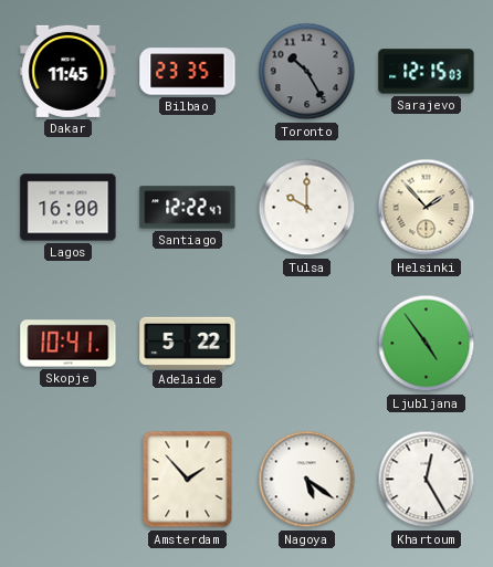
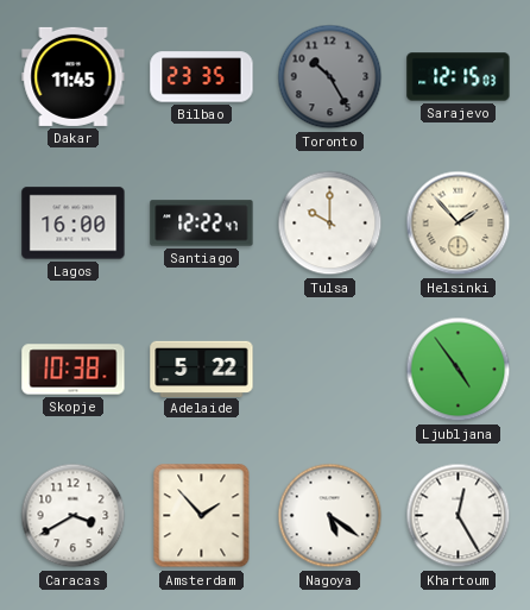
Skopje: 10:41 -> 10:38 (74, 370)
Caracas: none -> 3:40 (74, 516)
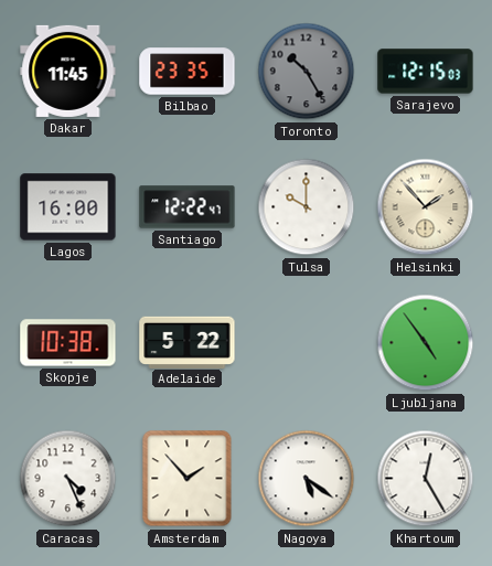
Caracas: 3:40 -> 4:26 (68, 479)
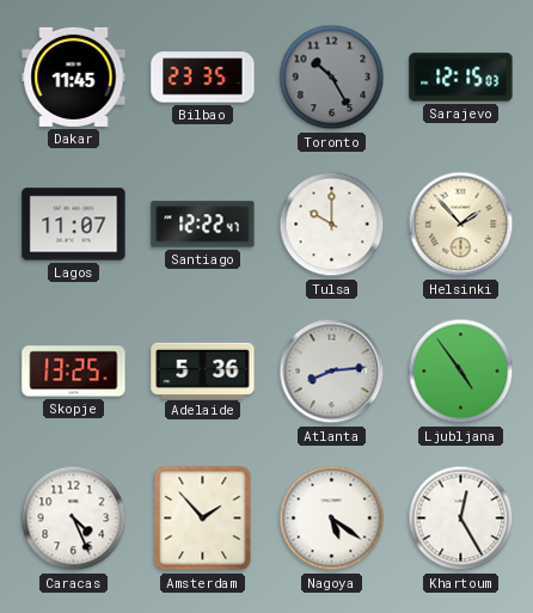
Lagos: 16:00 -> 11:07 (74, 225)
Skopje: 10:38 -> 13:25 (74, 372)
Adelaide: 5:22 -> 5:36 (203, 370)
Atlanta: none -> 8:14 (332, 372)
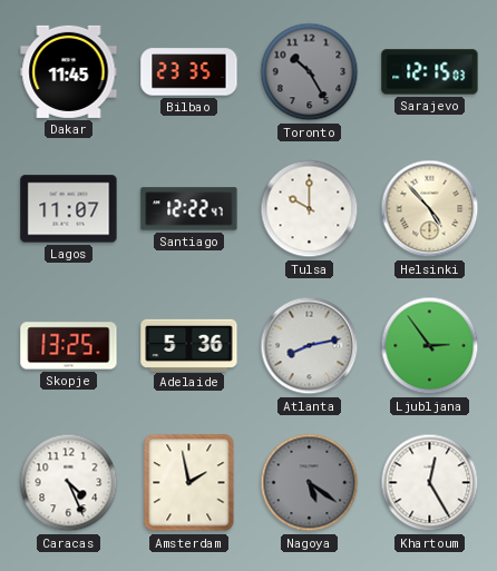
Helsinki: 1:53 -> 4:53 (430, 209)
Atlanta: 8:14 -> 8:13 (310, 346)
Ljubljana: 4:54 -> 2:54 (430, 346)
Amsterdam: 1:53 -> 1:58 (189, 483)
Nagoya dial: white -> grey (310, 483)
